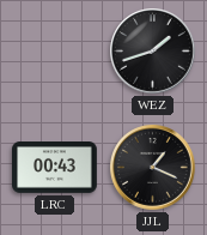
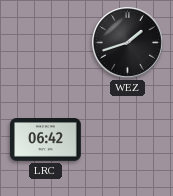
LRC: 00:43 -> 06:42 (46, 140)
JJL: 1:19 -> none (153, 168)
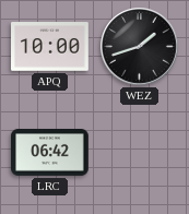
APQ: none -> 10:00 (50, 47)
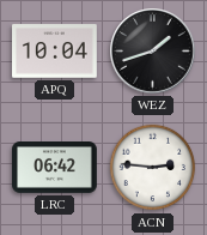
APQ: 10:00 -> 10:04 (55, 52)
ACN: none -> 2:46 (153, 168)
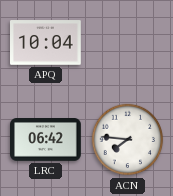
WEZ: 1:42 -> none (153, 52)
ACN: 2:46 -> 7:46 (128, 140)
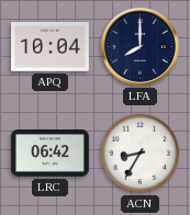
LFA: none -> 8:00 (141, 47)
ACN: 7:46 -> 8:35 (141, 154)
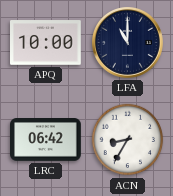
APQ: 10:04 -> 10:00 (46, 43)
LFA: 8:00 -> 11:00 (128, 43)
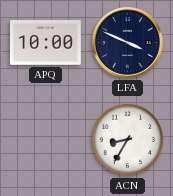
LFA: 11:00 -> 3:49 (128, 43)
LRC: 06:42 -> none (46, 140)
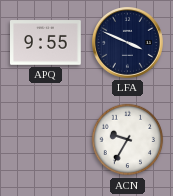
APQ: 10:00 -> 9:55 (46, 43)
ACN: 8:35 -> 9:35 (128, 140)
